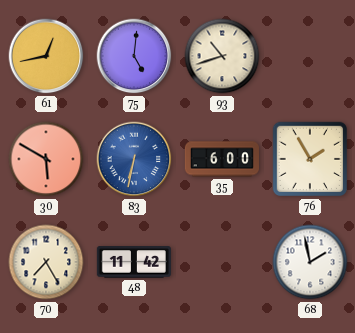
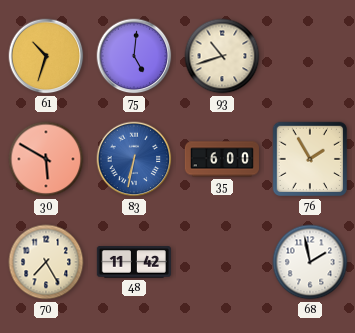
61: 12:43 -> 10:33 (46, 56)
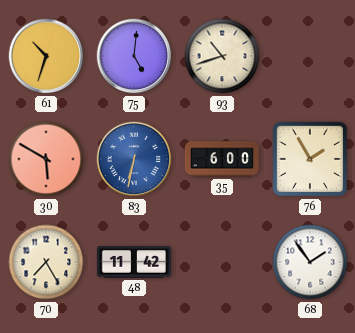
68: 1:58 -> 1:54 (310, 262)
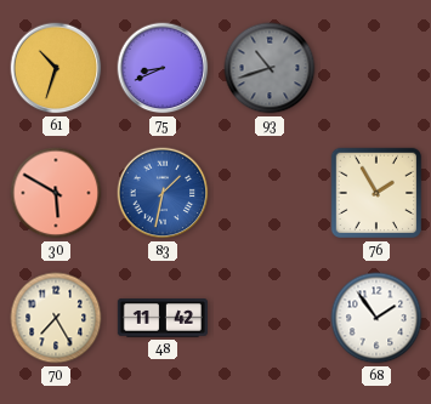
75: 5:01 -> 8:41 (163, 68)
93 dial: cream -> grey (270, 68)
83: 6:32 -> 1:32 (163, 193)
35: 6:00 -> none (222, 159)
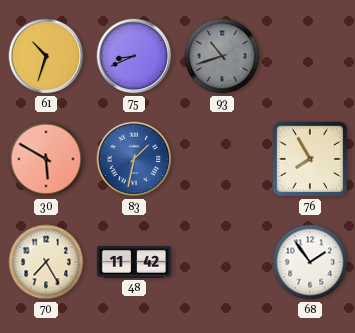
76: 1:55 -> 7:55 (310, 159)
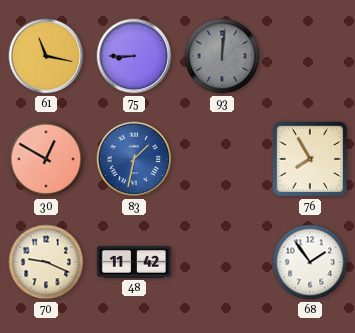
61: 10:33 -> 11:17 (46, 56)
75: 8:41 -> 8:45 (134, 56)
93: 10:42 -> 12:01 (222, 56)
30: 5:50 -> 12:50 (46, 159)
70: 7:25 -> 9:19 (46, 262)
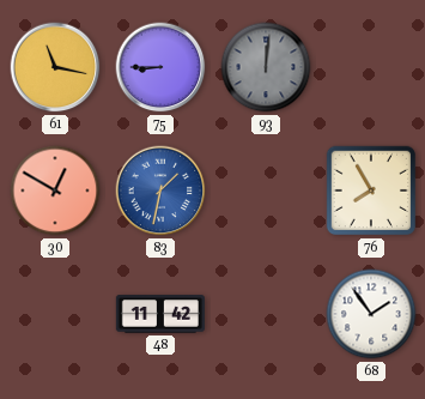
70: 9:19 -> none (46, 262)
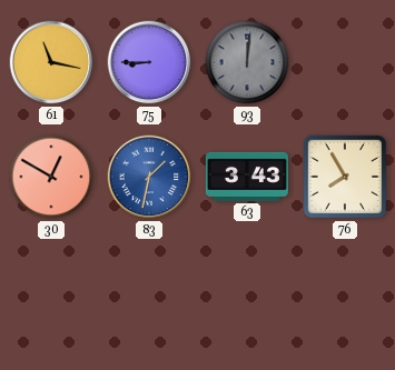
63: none -> 3:43 (247, 177)
48: 11:42 -> none (160, 314)
68: 1:54 -> none (371, 314)
